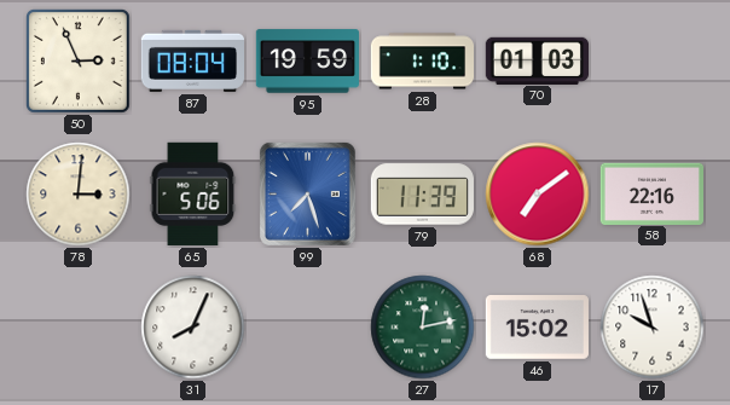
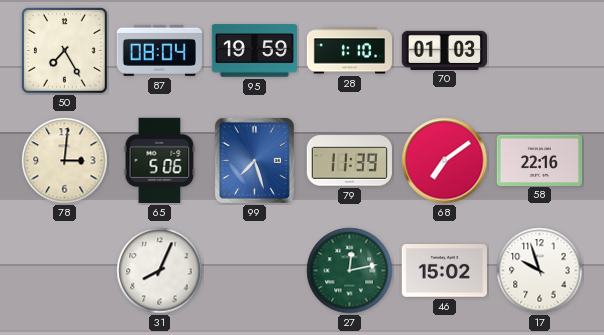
50: 2:56 -> 7:25 (64, 50)
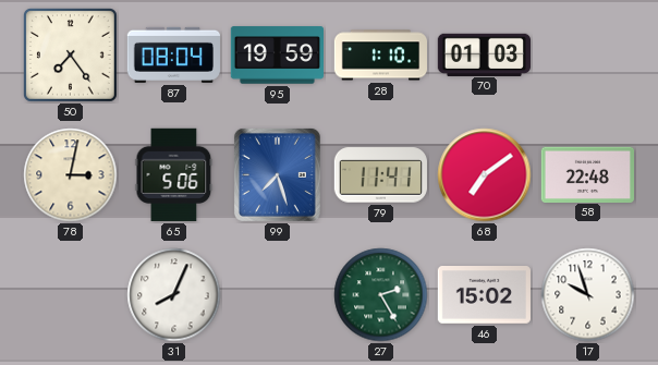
50: 7:25 -> 7:24 (70, 54)
78: 3:01 -> 3:02 (71, 175)
79: 11:39 -> 11:41 (380, 175)
58: 22:16 -> 22:48 (587, 174)
27: 12:13 -> 2:25 (381, 295)
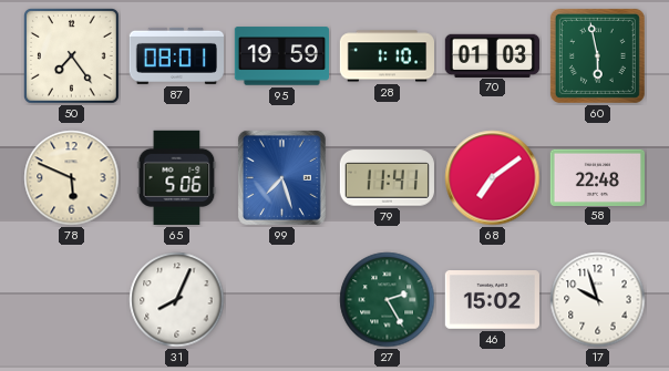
87: 08:04 -> 08:01 (176, 55)
60: none -> 5:58 (597, 55)
78: 3:02 -> 5:49 (72, 178)
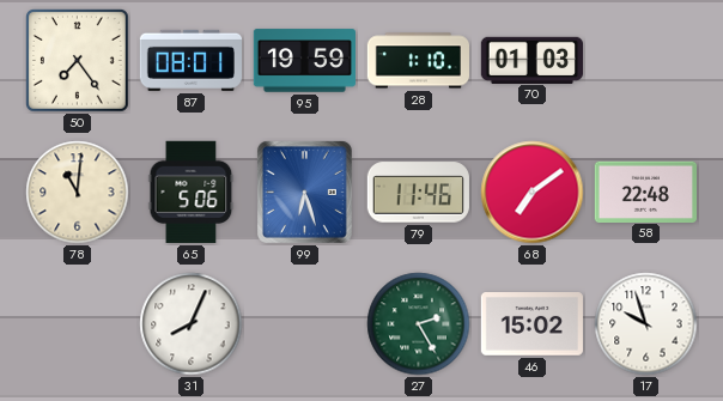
60: 5:58 -> none (597, 55)
78: 5:49 -> 11:01 (78, 193)
99: 7:27 -> 6:27 (304, 192)
79: 11:41 -> 11:46 (418, 193)
